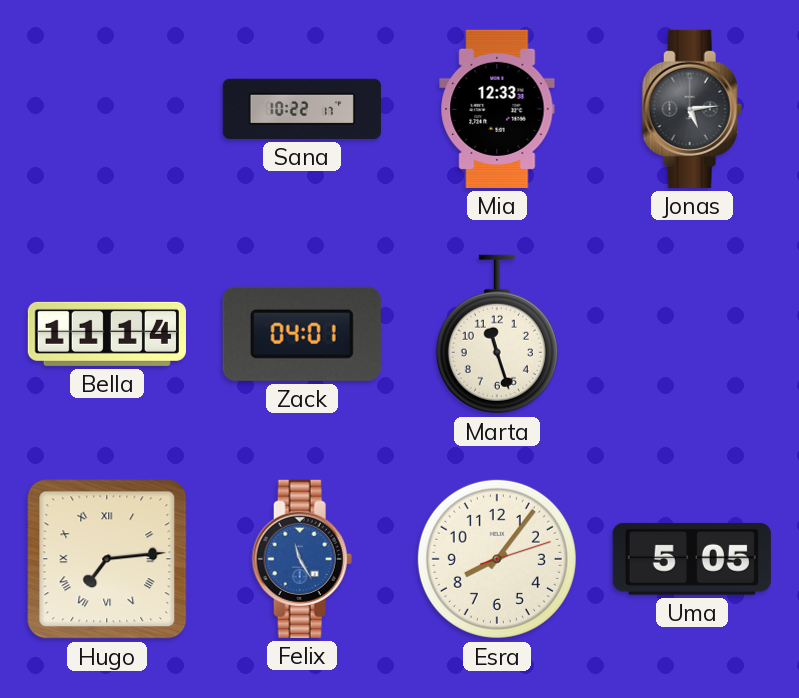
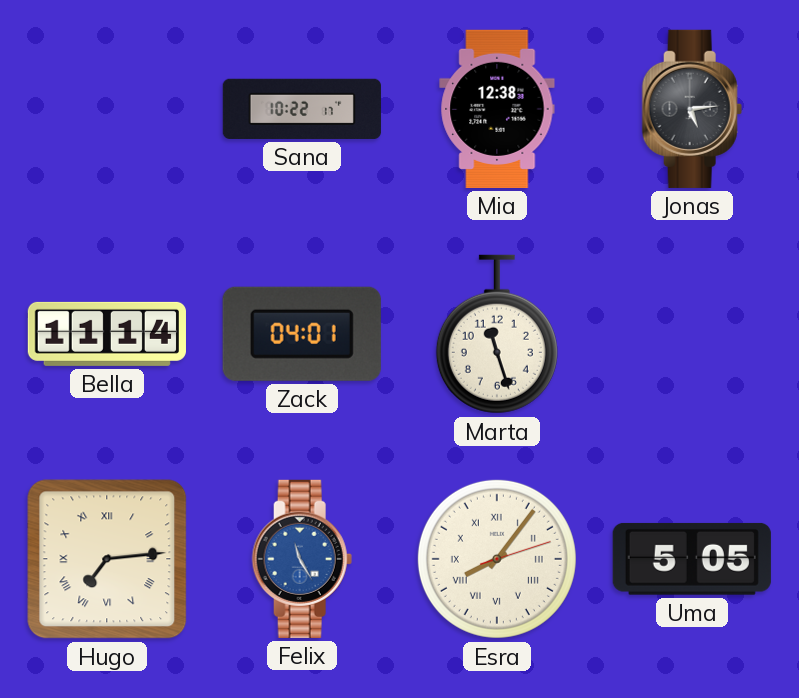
Mia: 12:33 -> 12:38 (497, 109)
Esra numerals: Arabic -> Roman (497, 559)
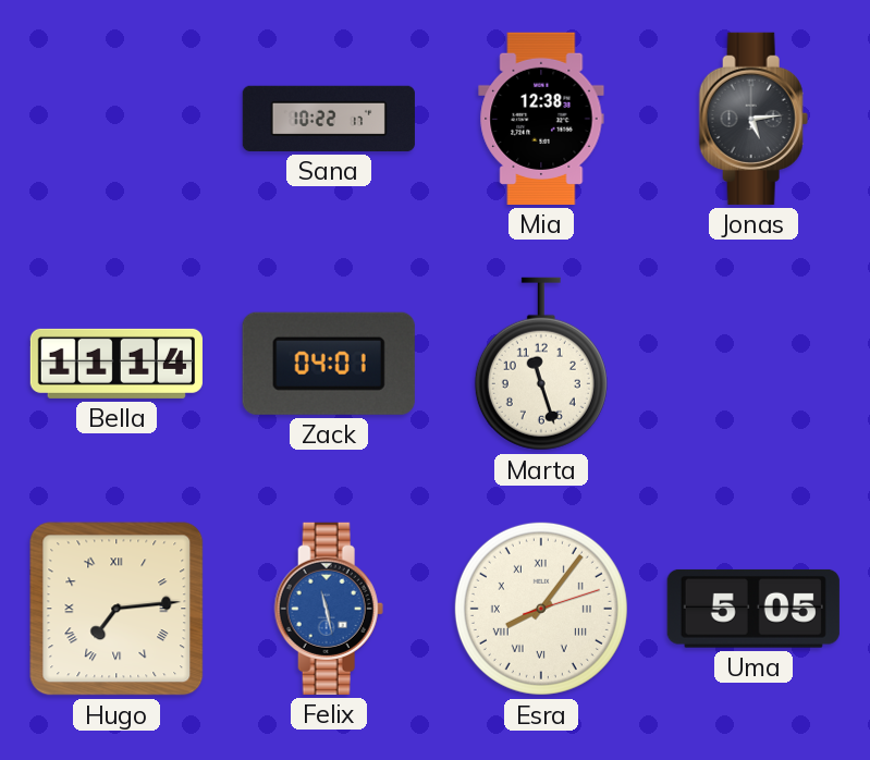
Felix: 11:25 -> 11:28 (329, 609)
